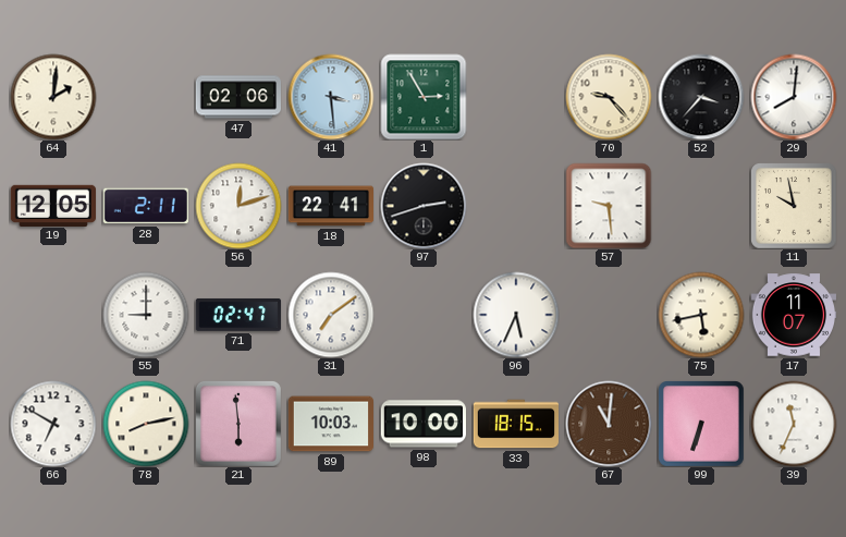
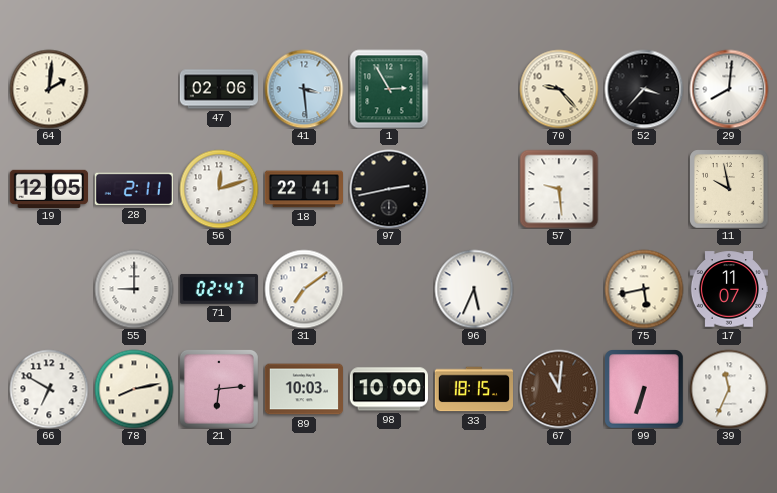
97: 2:42 -> 2:43 (389, 189)
21: 5:59 -> 6:14 (219, 389)
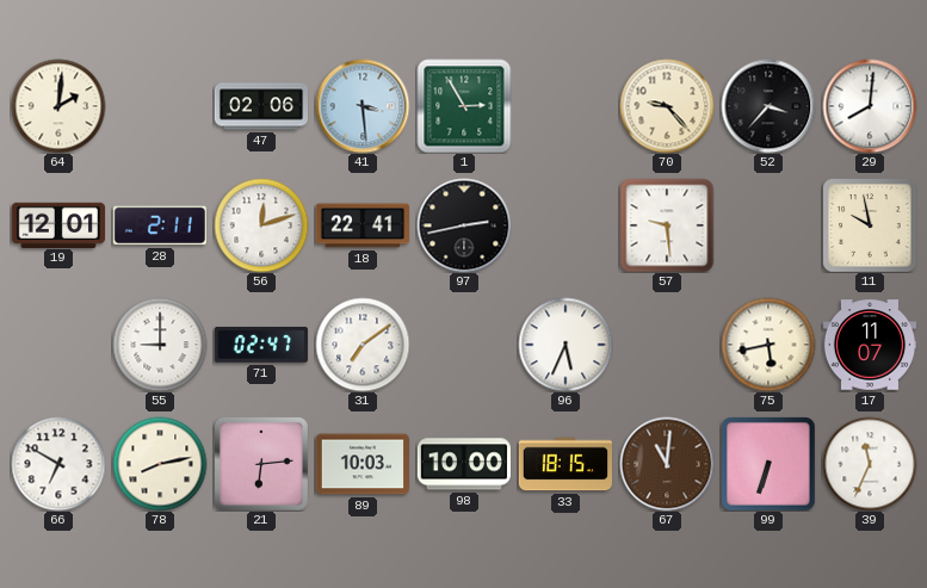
19: 12:05 -> 12:01 (57, 224)
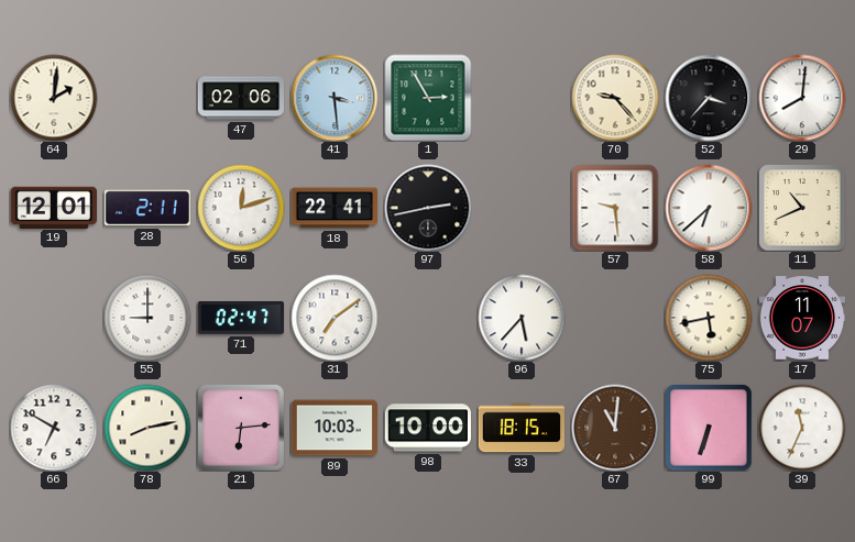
58: none -> 6:38 (709, 208)
11: 9:58 -> 10:41 (802, 208)
96: 5:34 -> 5:37 (522, 318)
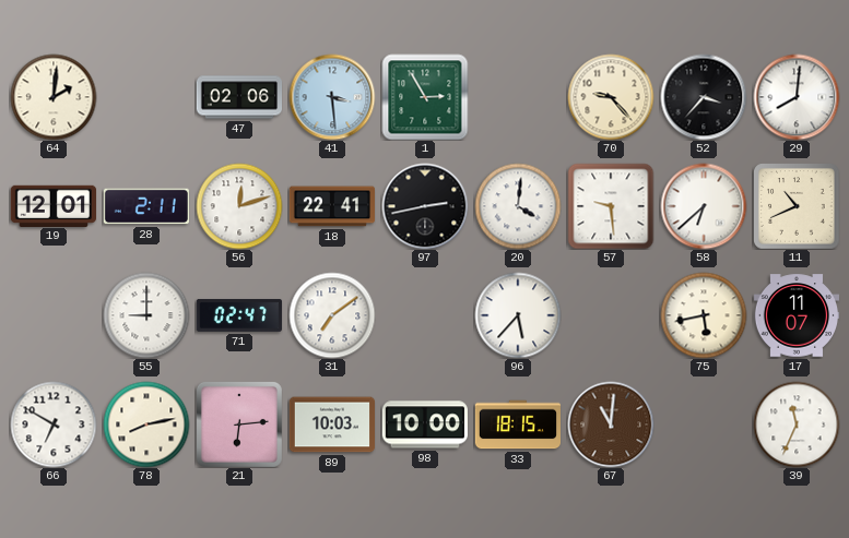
20: none -> 4:01 (518, 206)
99: 6:33 -> none (709, 428)
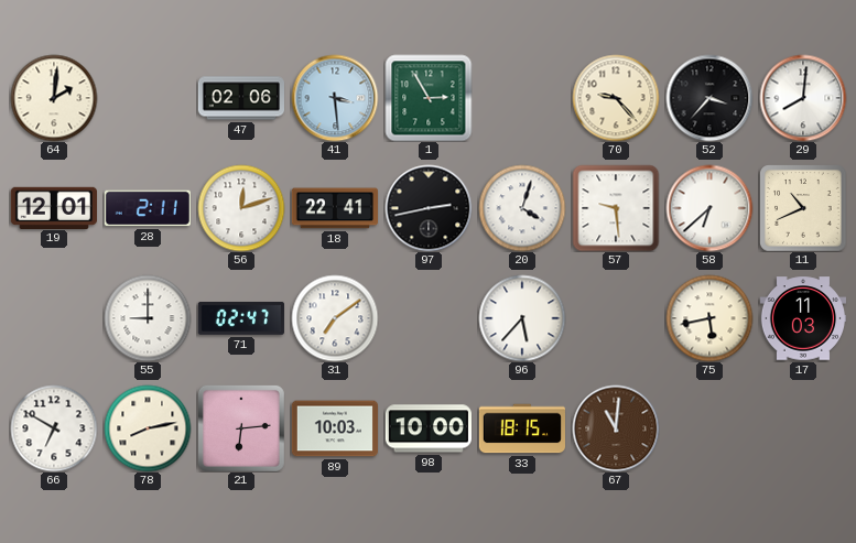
20: 4:01 -> 4:03 (522, 208)
17: 11:07 -> 11:03 (802, 318)
39: 11:34 -> none (797, 425)
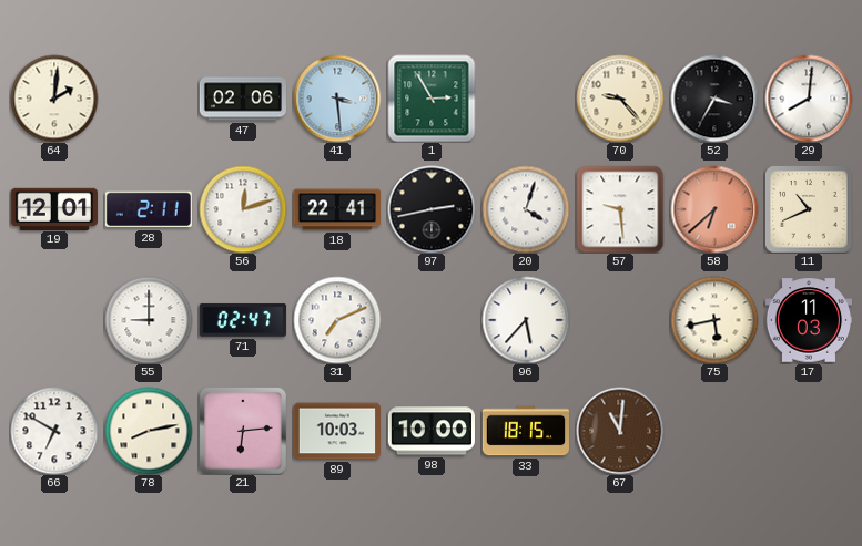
52: 3:37 -> 3:35 (714, 99)
58 dial: white -> salmon (714, 209)
31: 7:09 -> 7:11 (337, 320)
